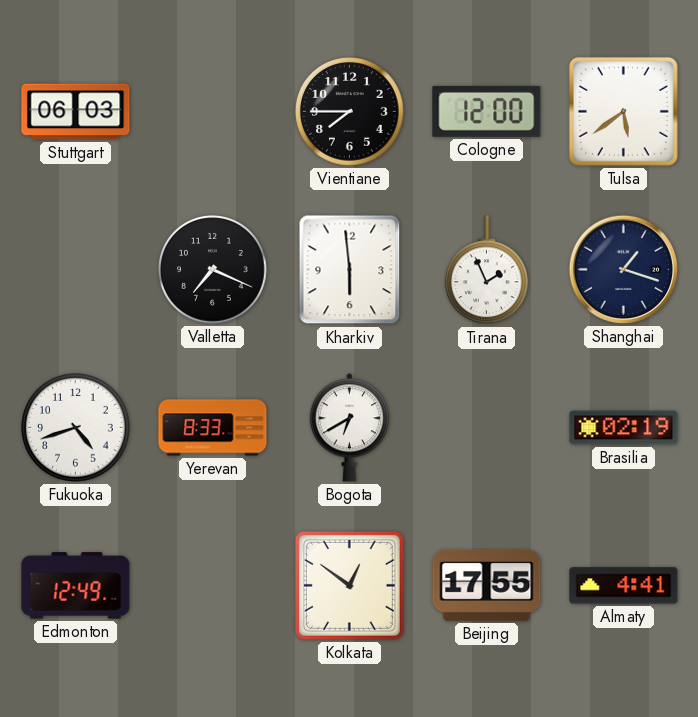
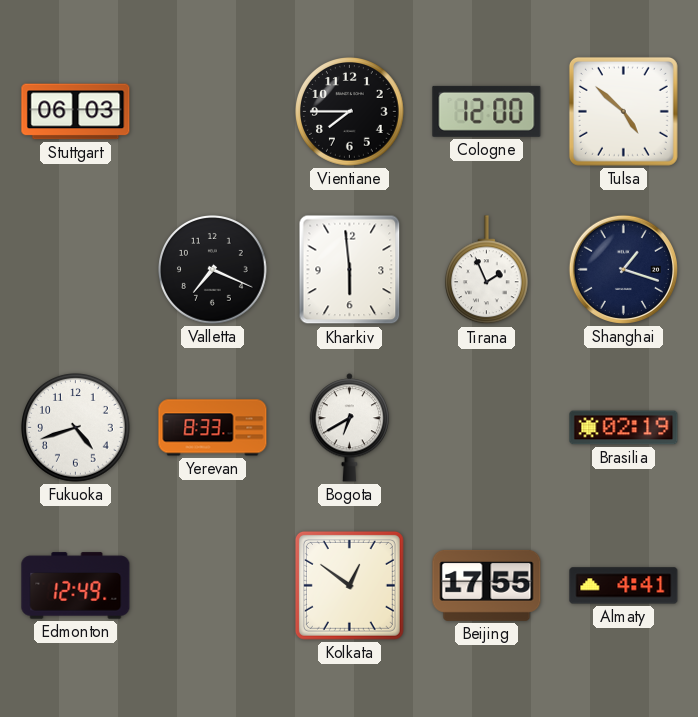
Tulsa: 5:39 -> 4:52 (623, 111)
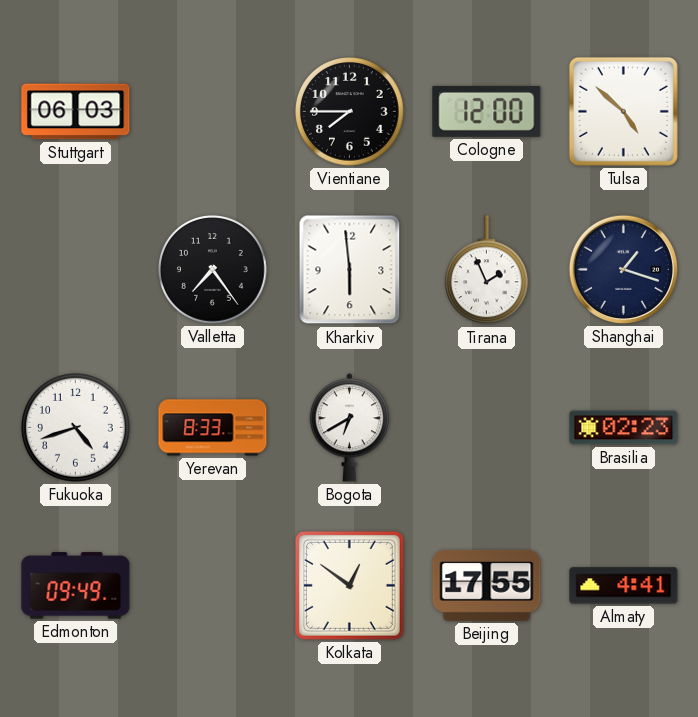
Valletta: 7:19 -> 7:24 (213, 270)
Brasilia: 02:19 -> 02:23 (624, 428)
Edmonton: 12:49 -> 09:49 (76, 586)
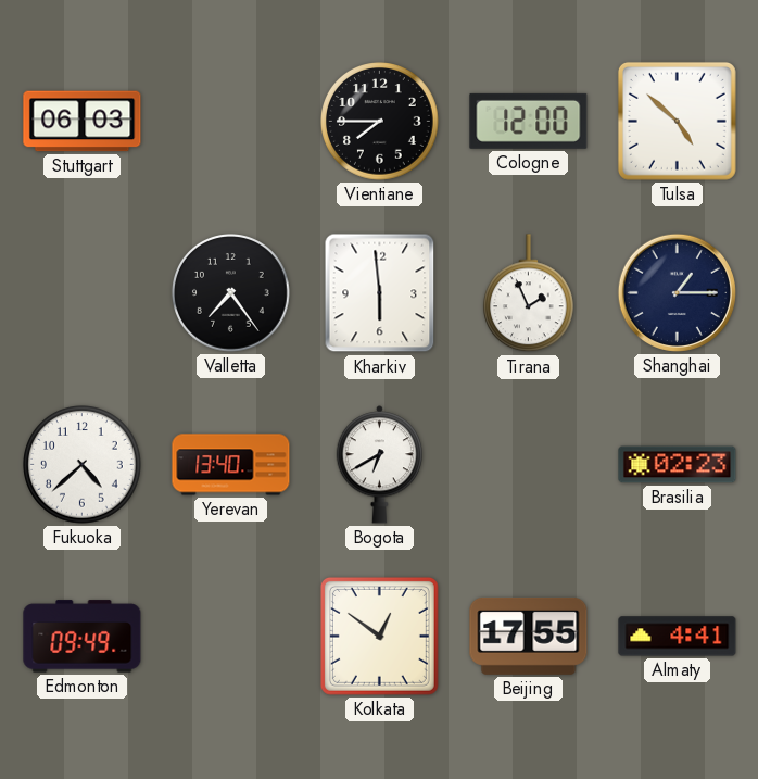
Shanghai: 1:18 -> 1:15 (677, 292)
Fukuoka: 4:42 -> 4:38 (83, 465)
Yerevan: 8:33 -> 13:40 (231, 465)
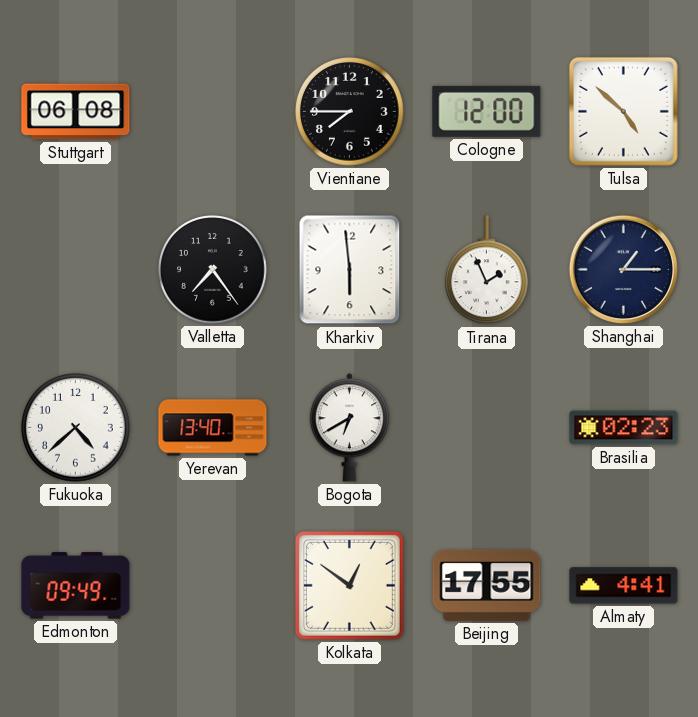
Stuttgart: 06:03 -> 06:08 (76, 112)
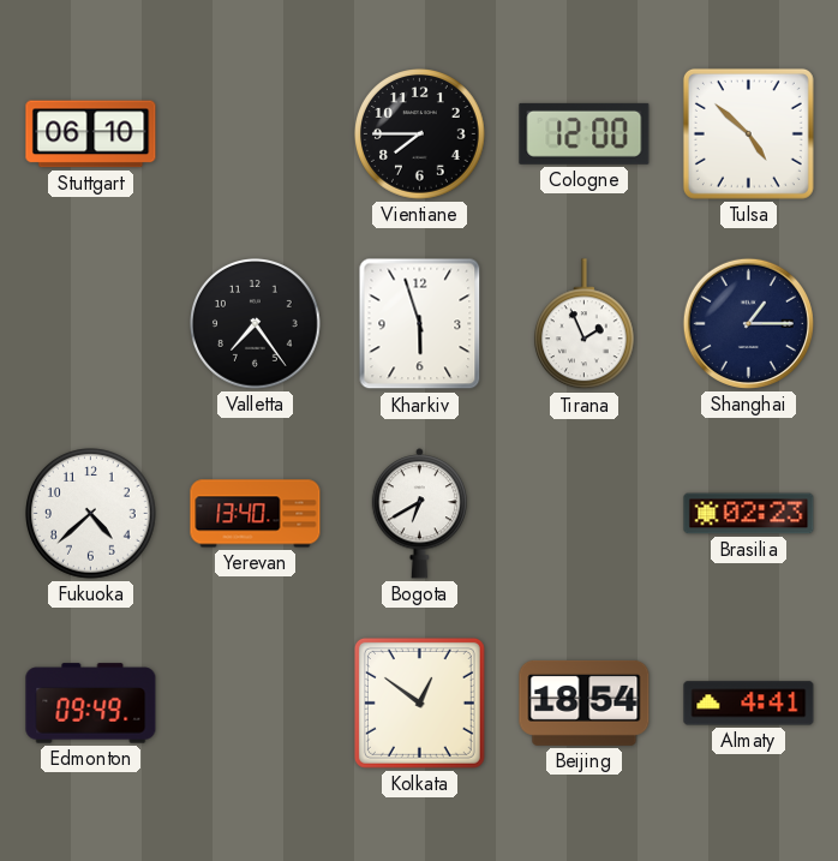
Stuttgart: 06:08 -> 06:10 (91, 134)
Kharkiv: 5:59 -> 5:57 (420, 324)
Beijing: 17:55 -> 18:54 (585, 702)
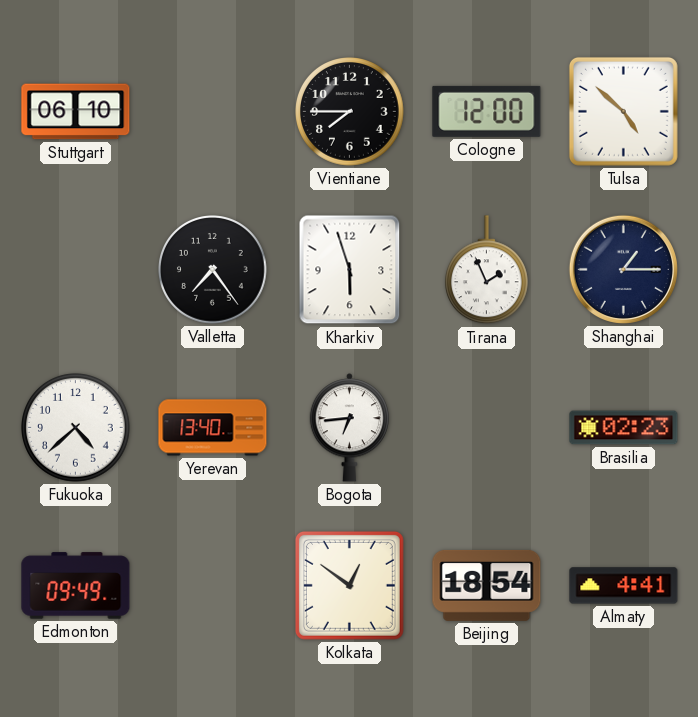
Bogota: 6:40 -> 6:44 (350, 428)
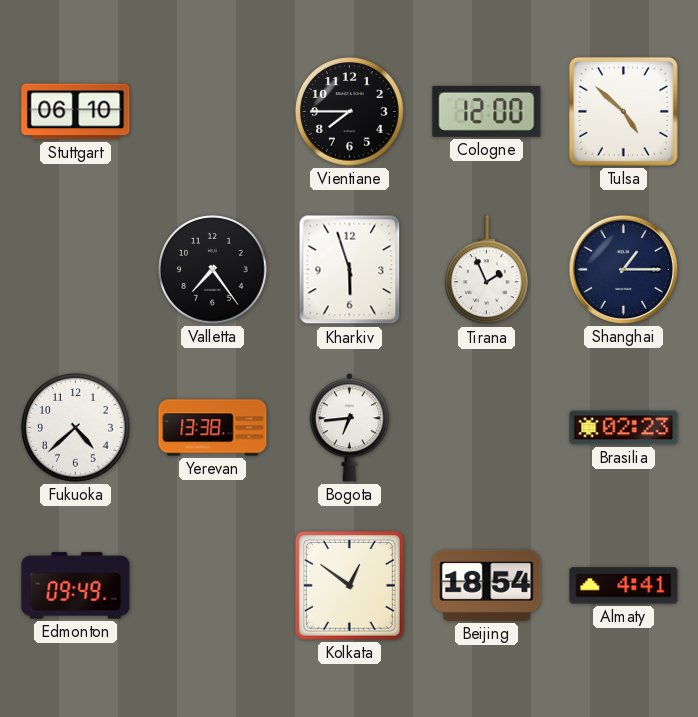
Yerevan: 13:40 -> 13:38 (213, 428)
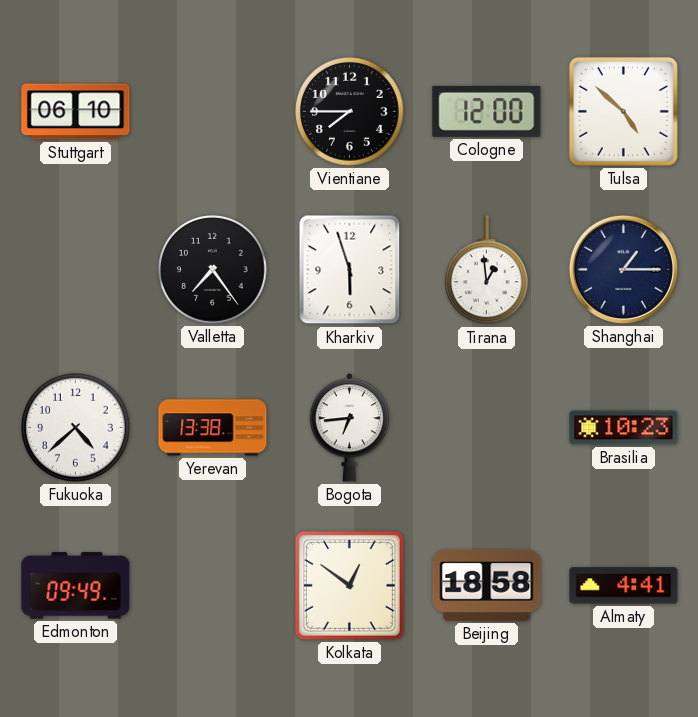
Tirana: 1:56 -> 12:59 (486, 270)
Brasilia: 02:23 -> 10:23 (624, 428)
Beijing: 18:54 -> 18:58 (487, 585)
